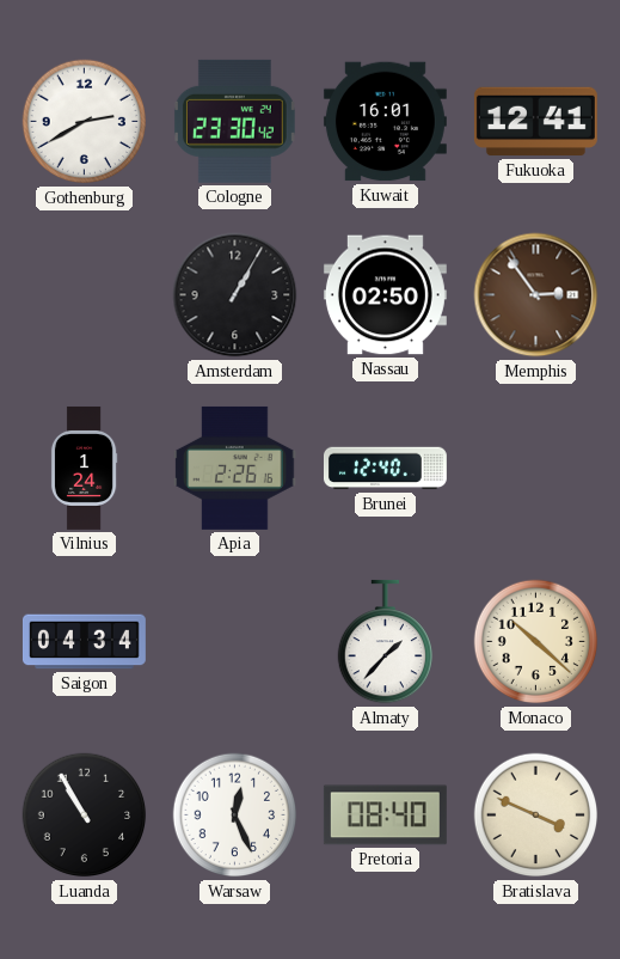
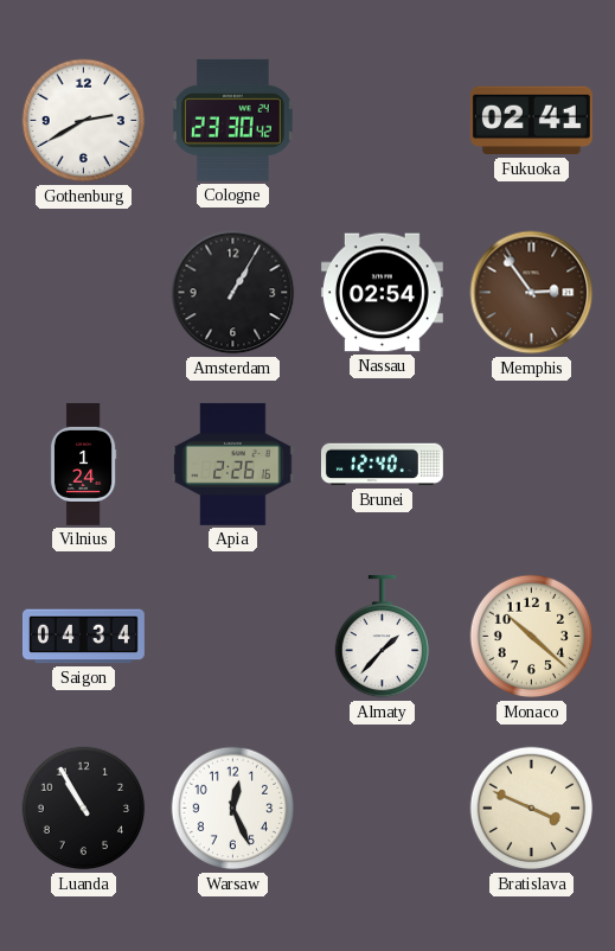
Kuwait: 16:01 -> none (385, 122)
Fukuoka: 12:41 -> 02:41 (531, 121)
Nassau: 02:50 -> 02:54 (382, 293)
Pretoria: 08:40 -> none (385, 816)
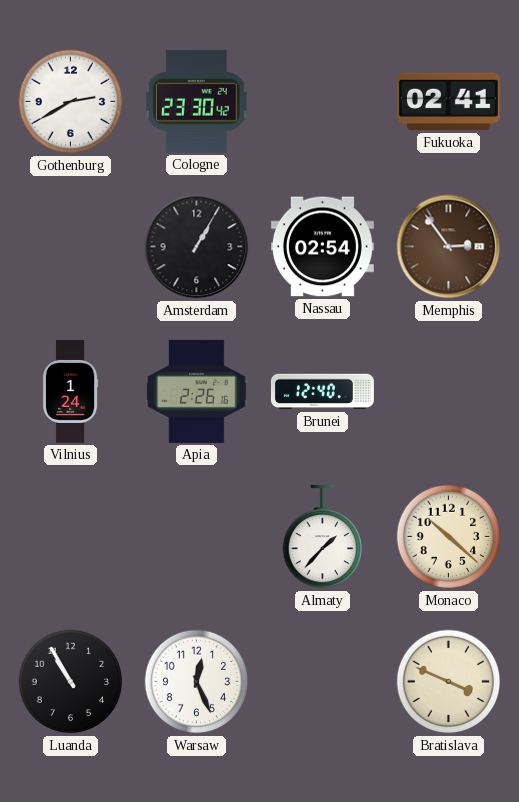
Saigon: 04:34 -> none (83, 637)
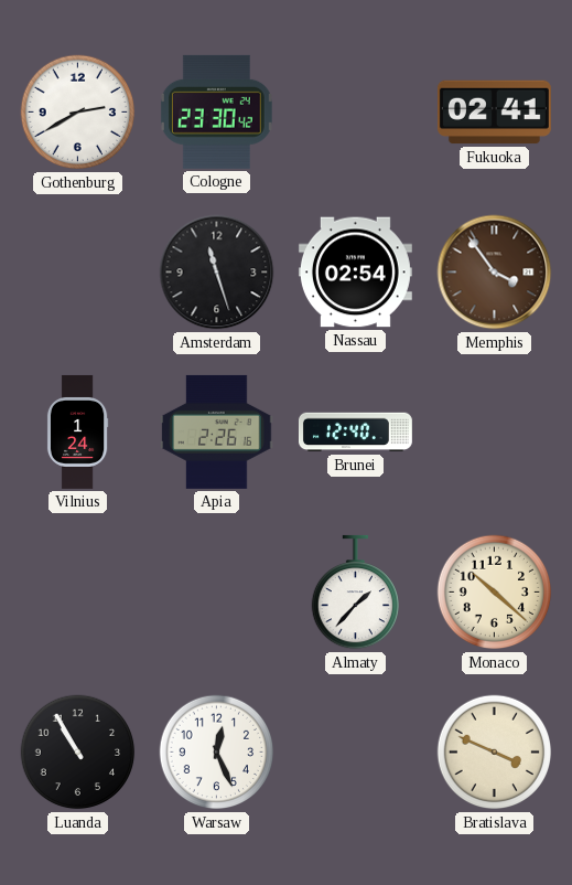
Amsterdam: 1:05 -> 11:27 (217, 273)
Memphis: 2:54 -> 3:54 (495, 273)
